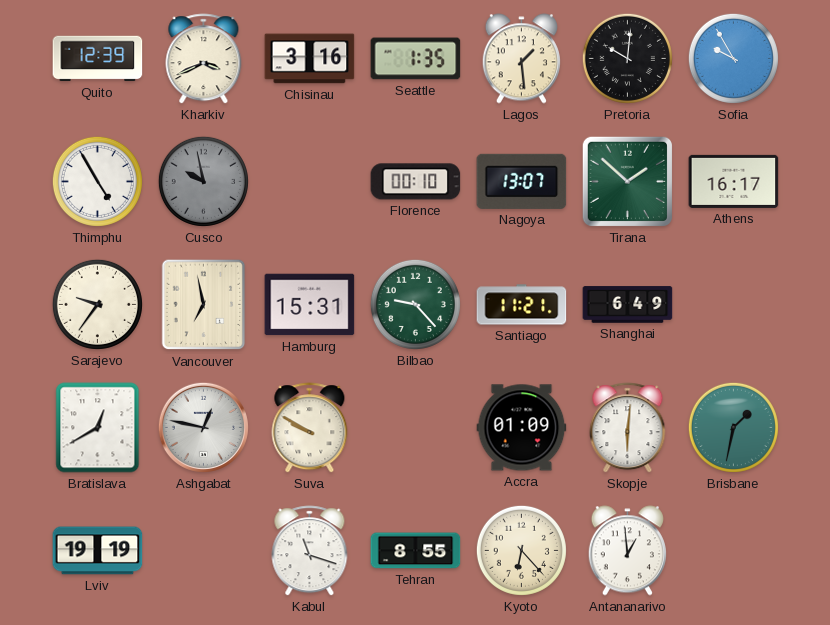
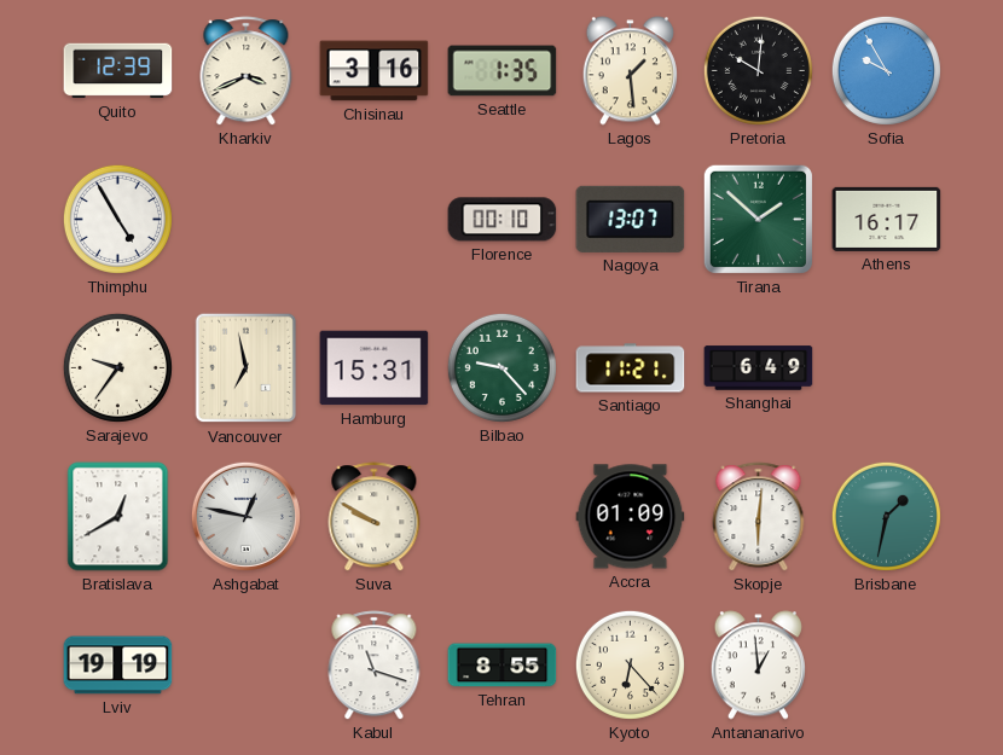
Cusco: 9:58 -> none (203, 181)
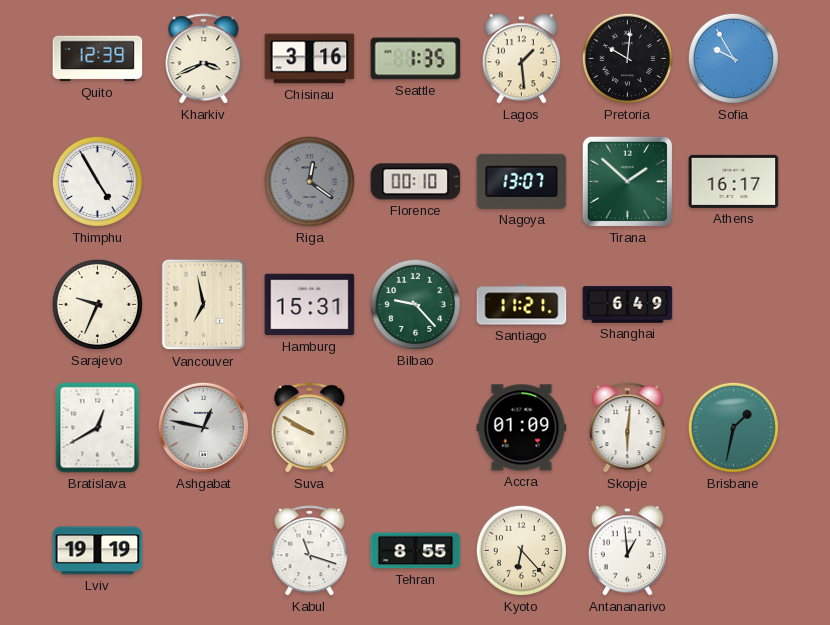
Riga: none -> 12:21 (309, 181)
Sarajevo: 9:36 -> 9:34 (97, 304)
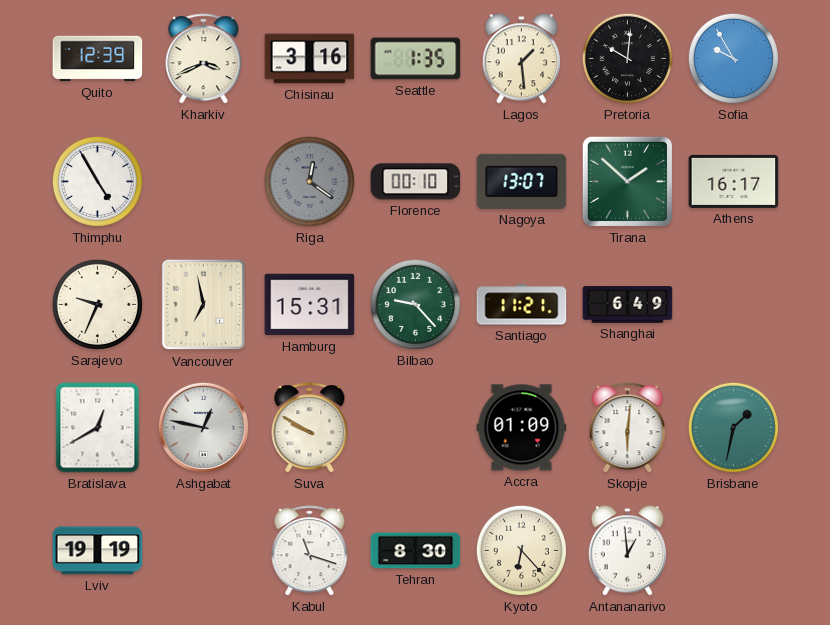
Tehran: 8:55 -> 8:30 (416, 551)
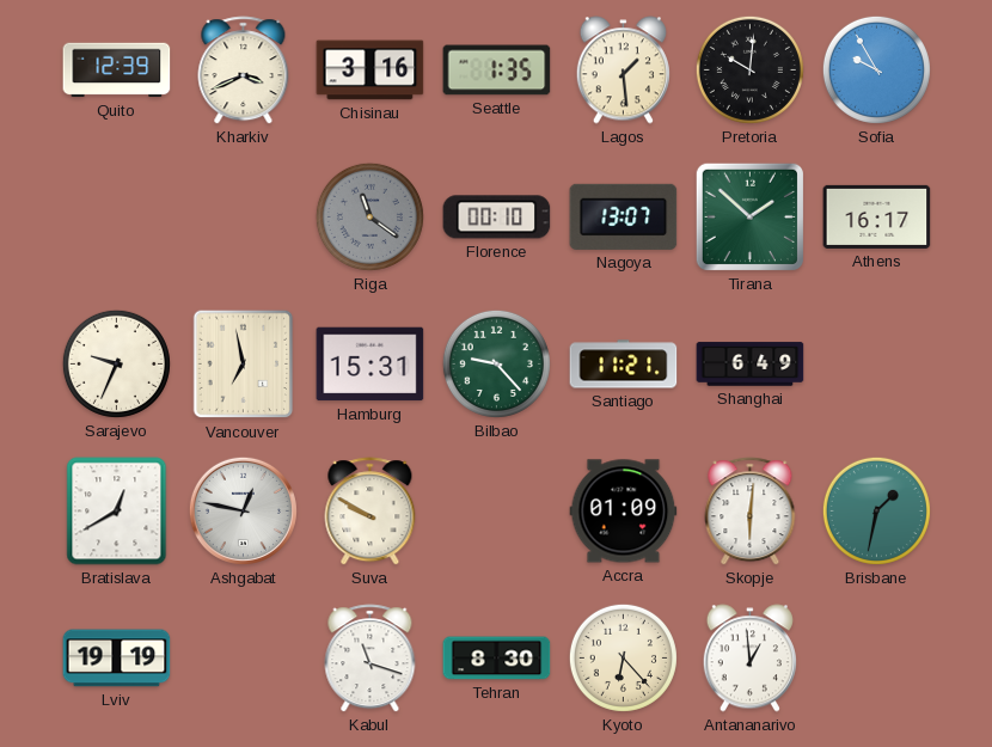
Thimphu: 4:55 -> none (97, 181)
Riga: 12:21 -> 11:21 (369, 216)
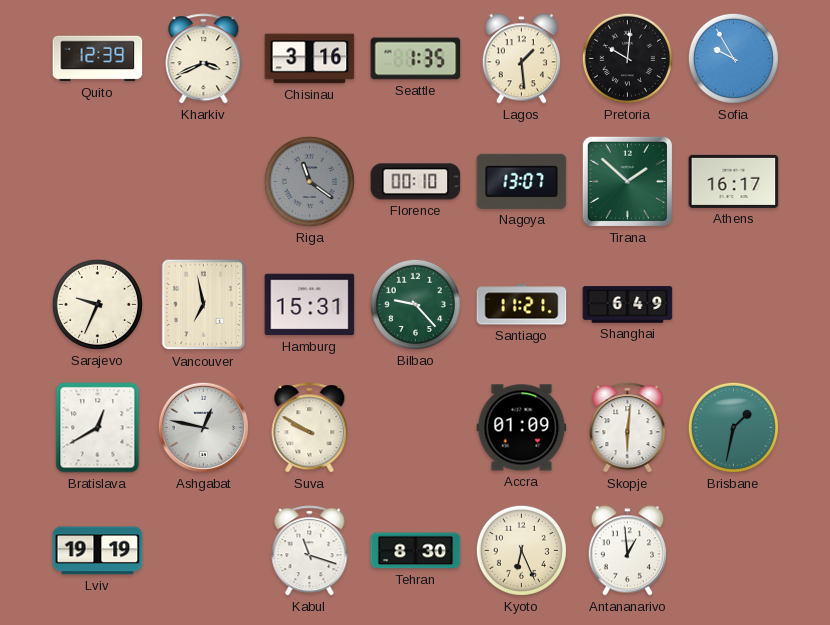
Kyoto: 6:23 -> 6:26 (521, 550)
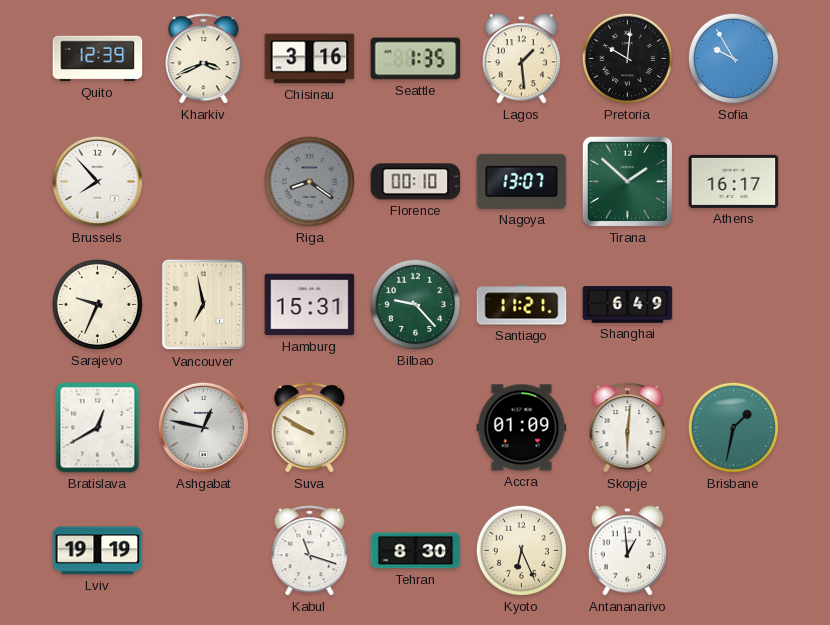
Brussels: none -> 7:53 (97, 181)
Riga: 11:21 -> 8:21 (309, 181)
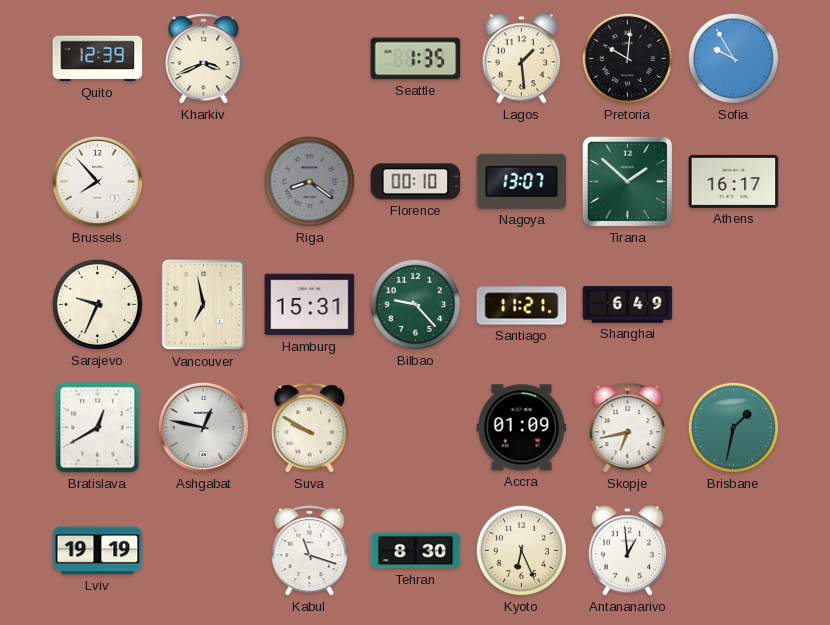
Chisinau: 3:16 -> none (310, 59)
Skopje: 6:01 -> 6:43 (628, 428)
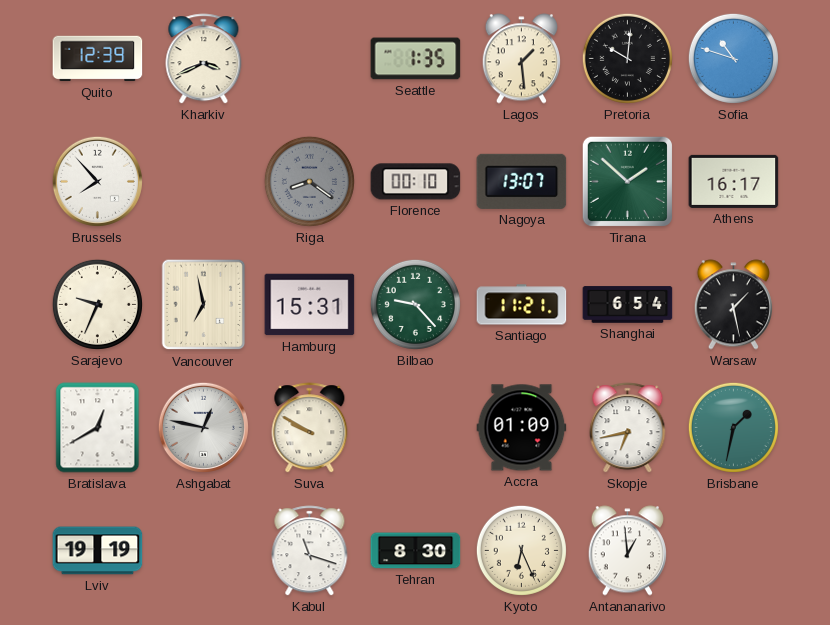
Sofia: 9:55 -> 10:48 (733, 58)
Shanghai: 6:49 -> 6:54 (628, 305)
Warsaw: none -> 1:28 (733, 305)
